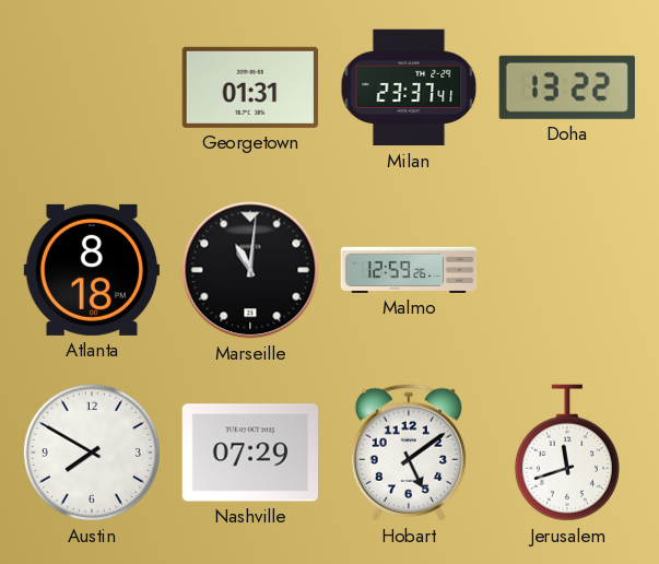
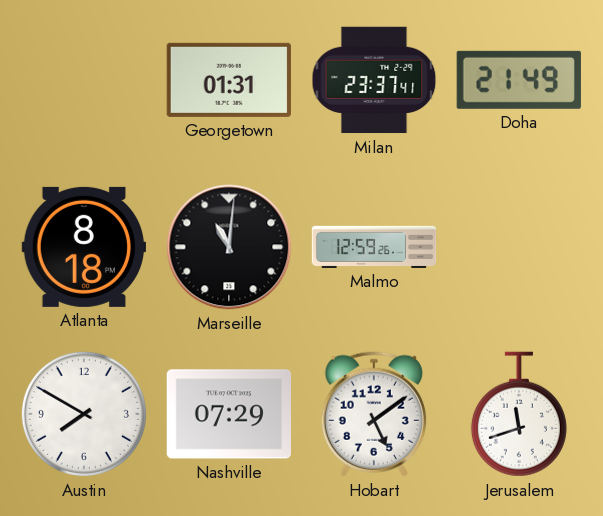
Doha: 13:22 -> 21:49 (519, 80)
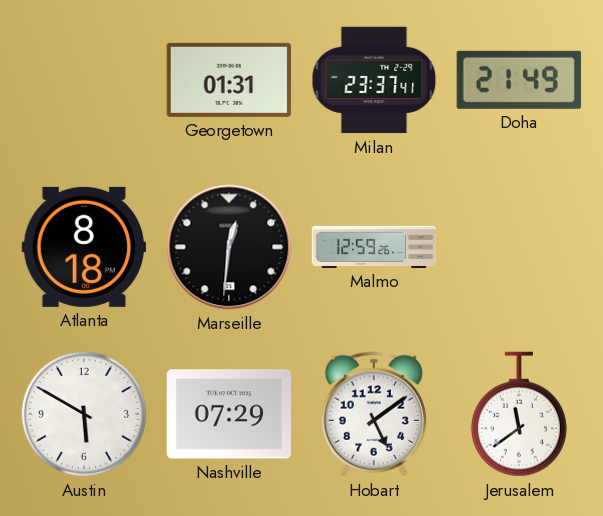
Marseille: 11:01 -> 12:31 (229, 247)
Austin: 7:50 -> 5:50 (84, 414)
Jerusalem: 11:42 -> 11:39 (519, 414)
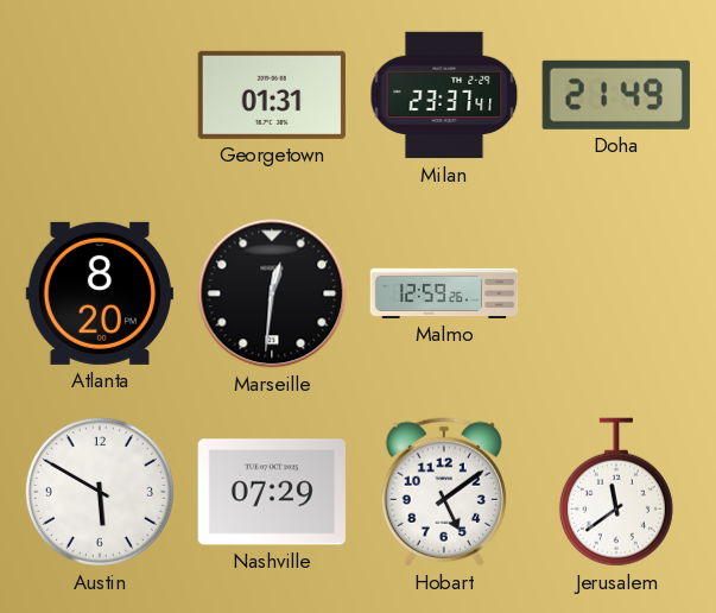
Atlanta: 8:18 -> 8:20 (99, 293)
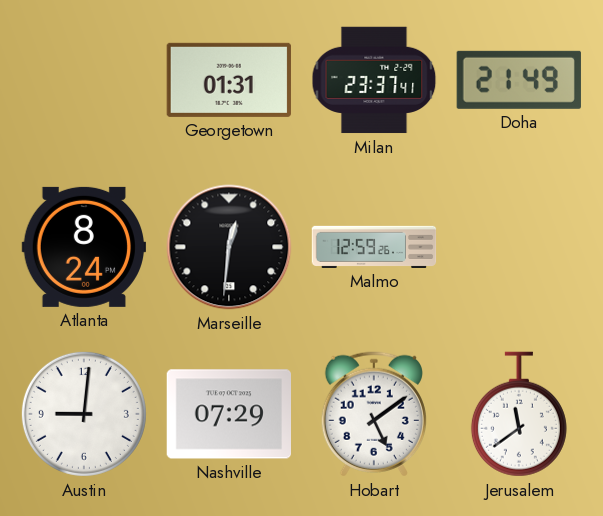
Atlanta: 8:20 -> 8:24 (83, 247)
Austin: 5:50 -> 9:01 (84, 414)
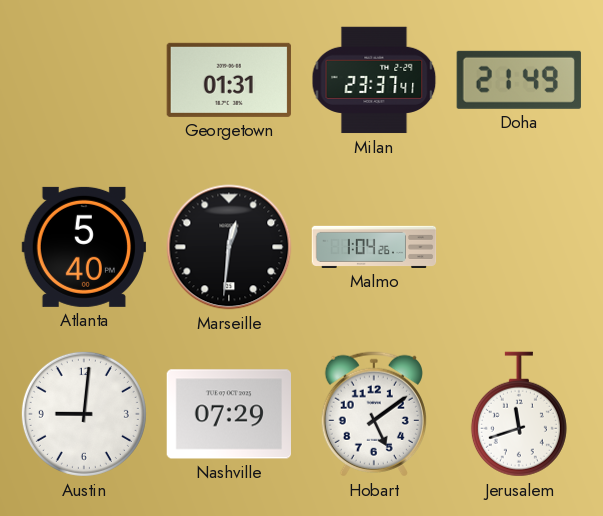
Atlanta: 8:24 -> 5:40 (83, 247)
Malmo: 12:59 -> 1:04 (374, 247)
Jerusalem: 11:39 -> 11:42 (519, 414)
